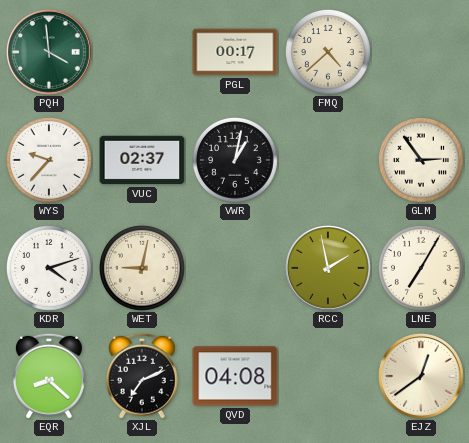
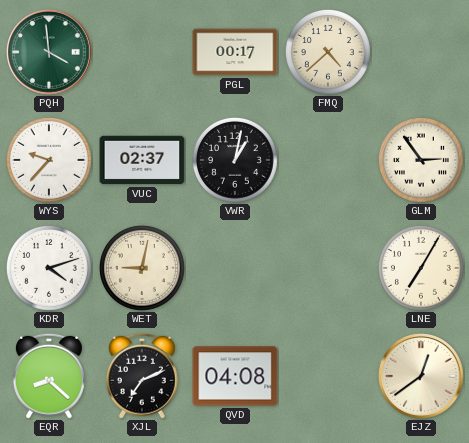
RCC: 1:58 -> none (328, 268)
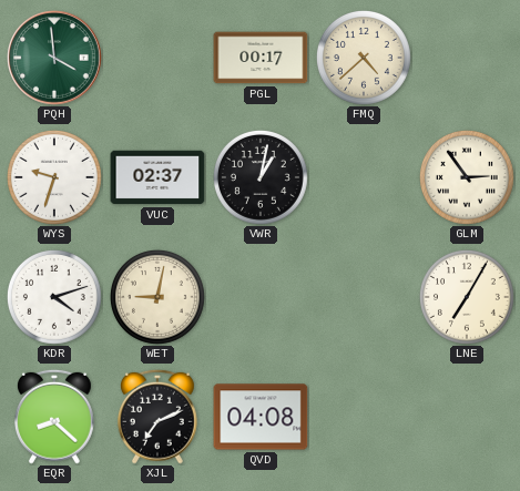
WYS: 9:37 -> 9:33 (54, 177)
EJZ: 12:39 -> none (421, 376)
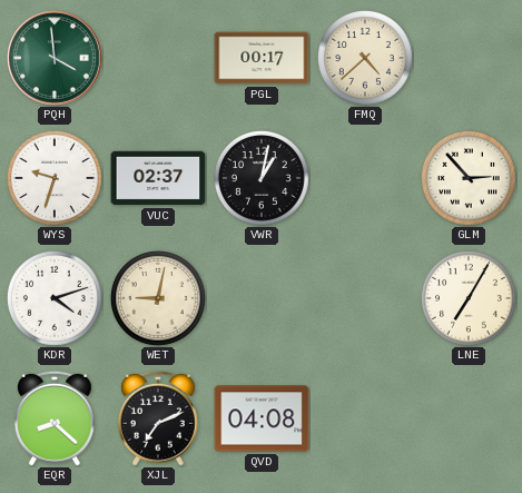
GLM: 2:54 -> 2:53 (469, 178)
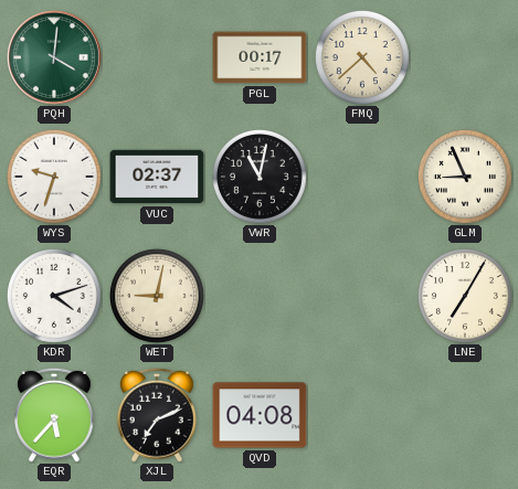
PQH: 3:59 -> 4:01 (54, 57)
VWR: 1:02 -> 11:02 (260, 177)
GLM: 2:53 -> 8:56 (465, 177)
EQR: 8:22 -> 5:37 (54, 415)
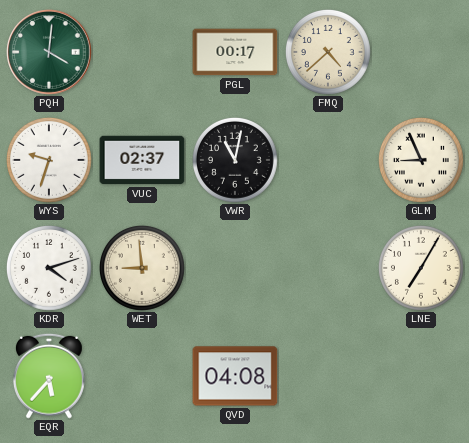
WET: 9:02 -> 8:59 (142, 268)
XJL: 7:11 -> none (157, 415)
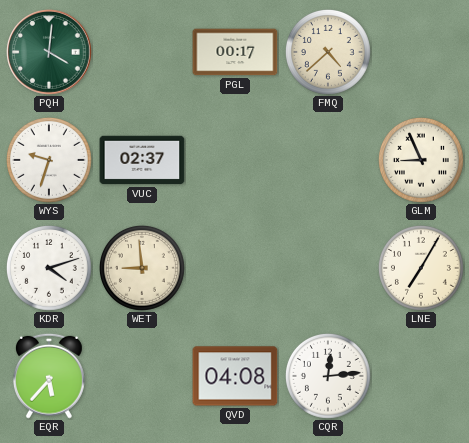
VWR: 11:02 -> none (235, 160)
CQR: none -> 12:14 (328, 376)
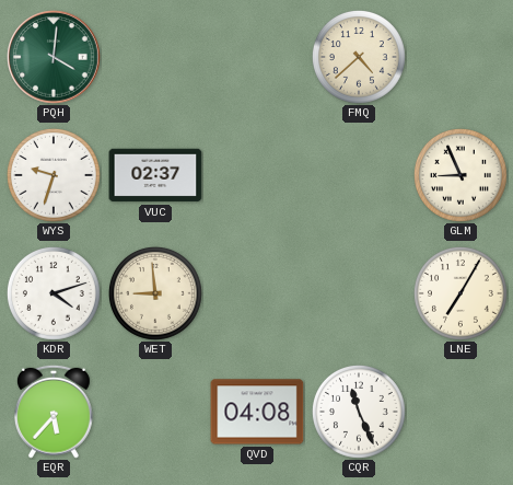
PGL: 00:17 -> none (235, 52)
CQR: 12:14 -> 11:26 (359, 412)
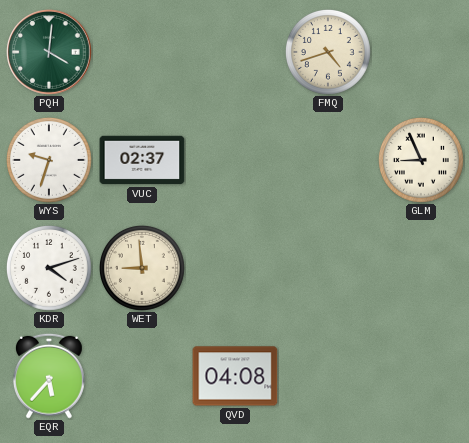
FMQ: 4:38 -> 4:42 (328, 52)
LNE: 7:05 -> none (460, 293)
CQR: 11:26 -> none (359, 412)
